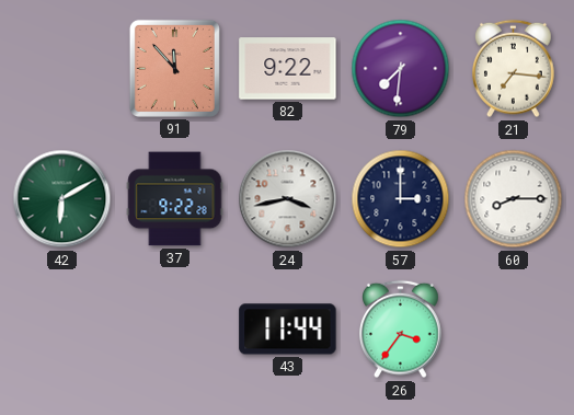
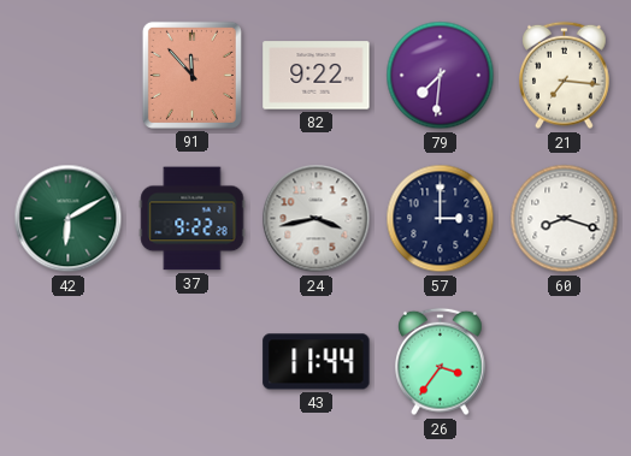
60: 8:15 -> 8:18 (565, 219)
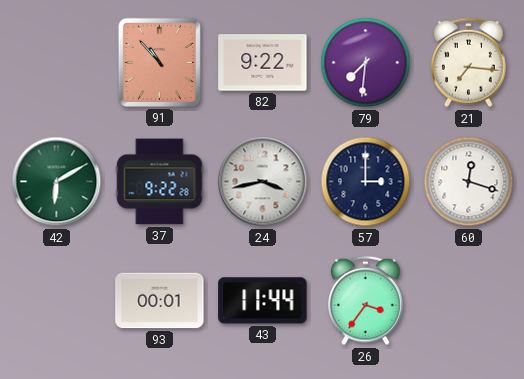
91: 11:53 -> 10:53 (159, 62)
60: 8:18 -> 12:18 (469, 182)
93: none -> 00:01 (160, 301)
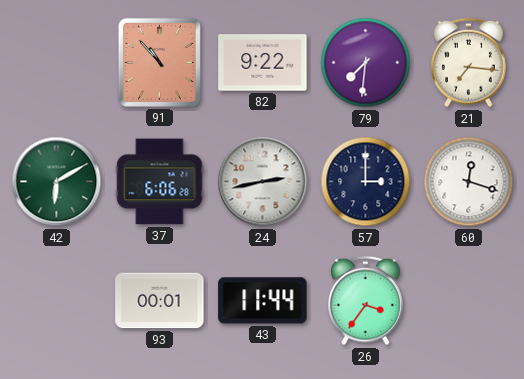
37: 9:22 -> 6:06 (160, 182)
24: 3:43 -> 2:43 (263, 182)
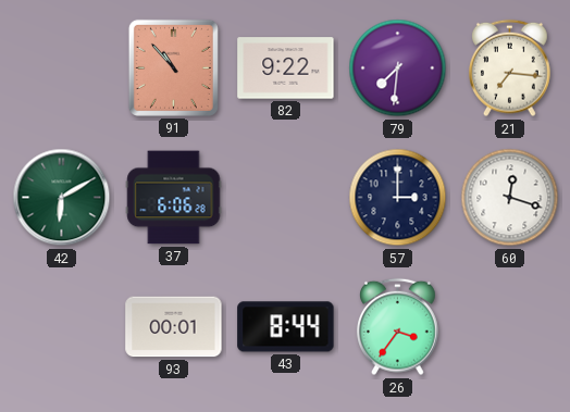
24: 2:43 -> none (263, 182)
43: 11:44 -> 8:44 (286, 327)
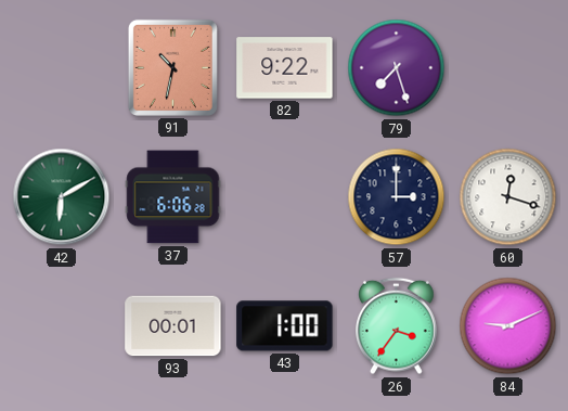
91: 10:53 -> 10:32 (172, 67)
79: 7:31 -> 7:27 (397, 68)
21: 7:16 -> none (510, 68)
43: 8:44 -> 1:00 (285, 326)
84: none -> 9:11 (508, 326)
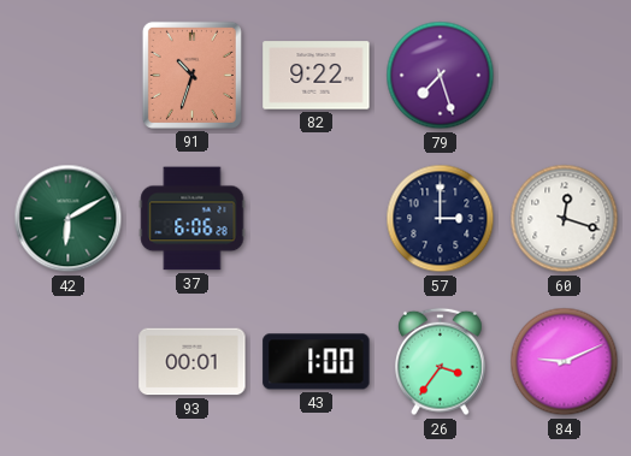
91: 10:32 -> 10:33 (191, 75)
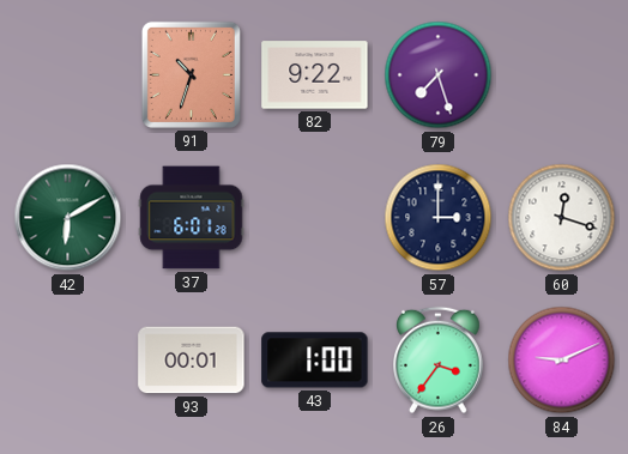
37: 6:06 -> 6:01 (192, 218)
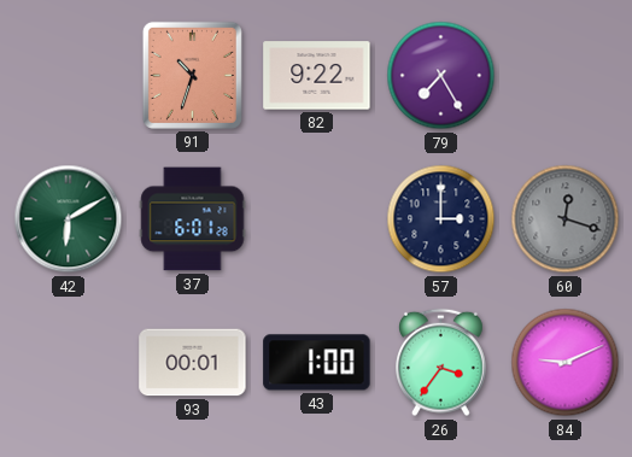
79: 7:27 -> 7:25 (441, 76)
60 dial: white -> grey (566, 219)
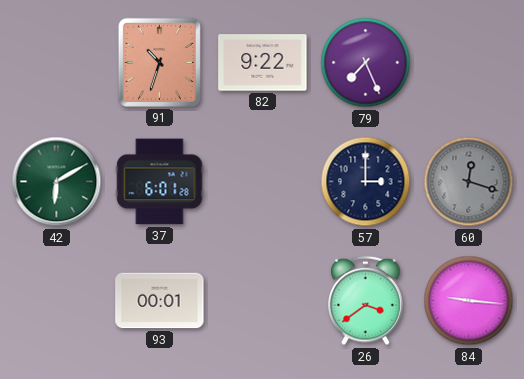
79: 7:25 -> 7:26 (366, 63)
43: 1:00 -> none (317, 363)
26: 3:36 -> 3:39 (366, 301)
84: 9:11 -> 9:16 (469, 301)
